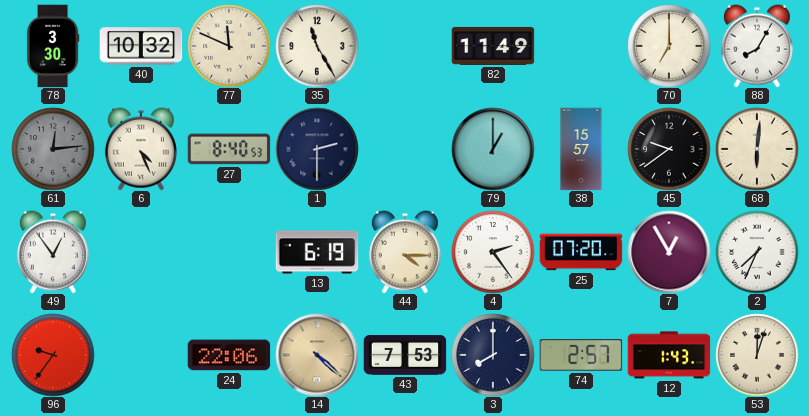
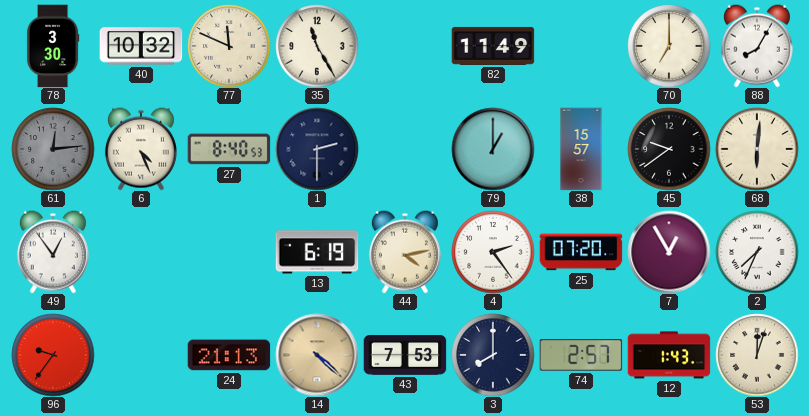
44: 4:15 -> 4:13 (405, 252)
24: 22:06 -> 21:13 (229, 355)
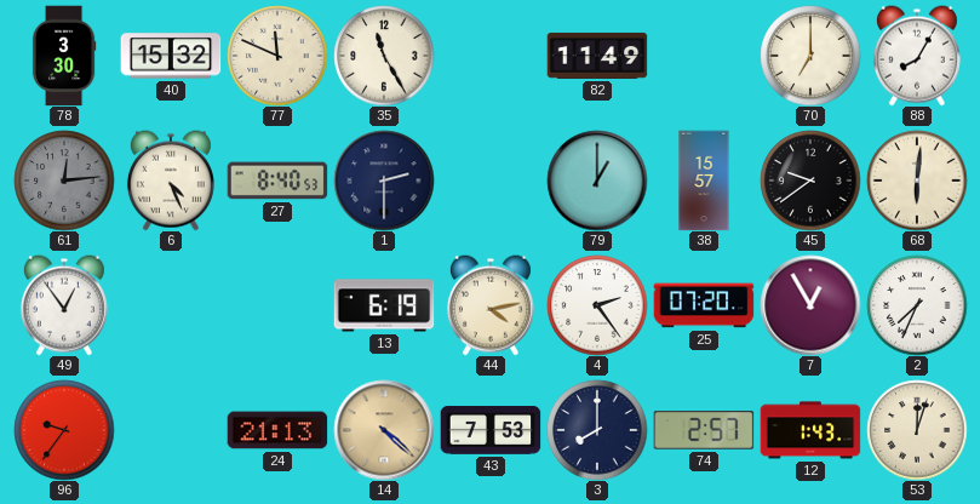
40: 10:32 -> 15:32 (171, 56)
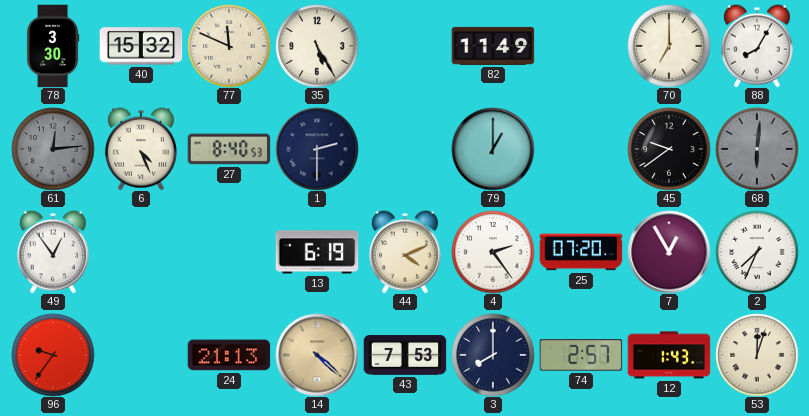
35: 11:25 -> 5:25 (317, 46)
38: 15:57 -> none (704, 181)
68 dial: cream -> grey (757, 149)
44: 4:13 -> 4:11 (405, 252)
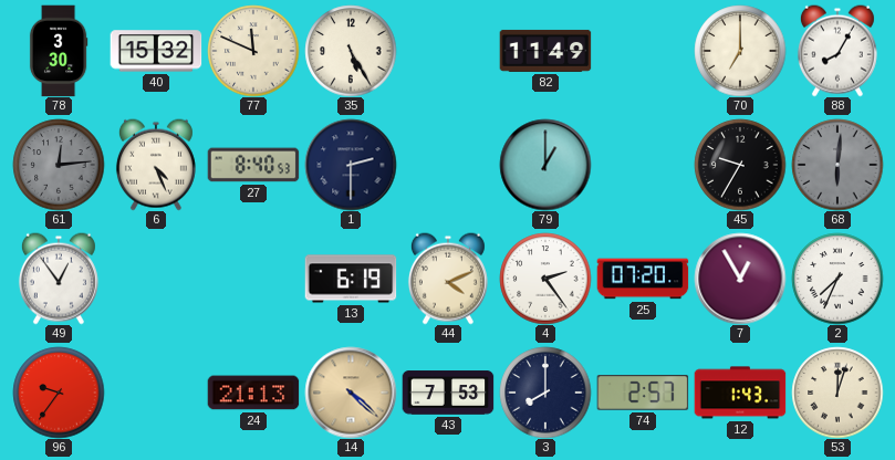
45: 9:39 -> 9:35 (740, 165)
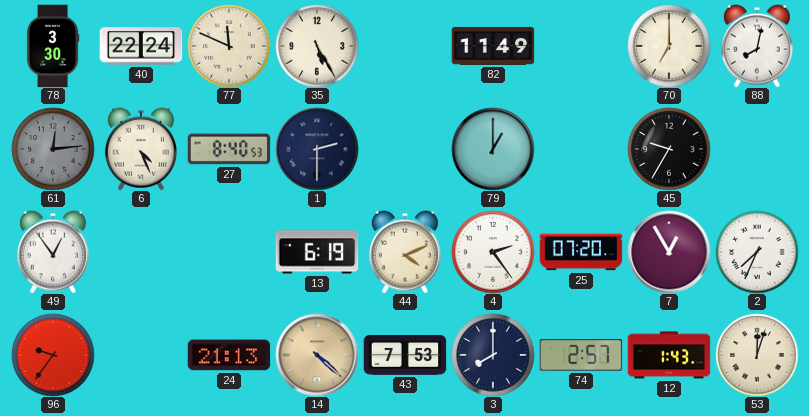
40: 15:32 -> 22:24 (141, 46)
88: 8:05 -> 8:02 (757, 46)
68: 6:01 -> none (837, 165)
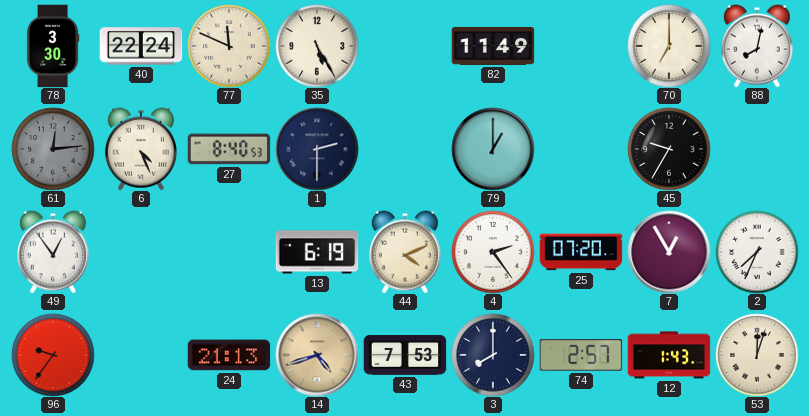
14: 4:22 -> 4:42 (317, 355)
